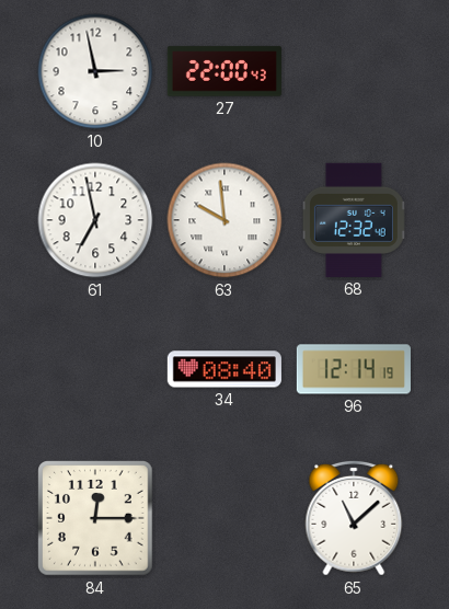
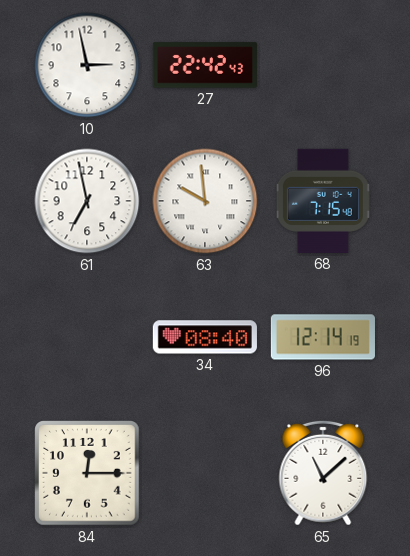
27: 22:00 -> 22:42 (205, 65)
68: 12:32 -> 7:15 (323, 201)
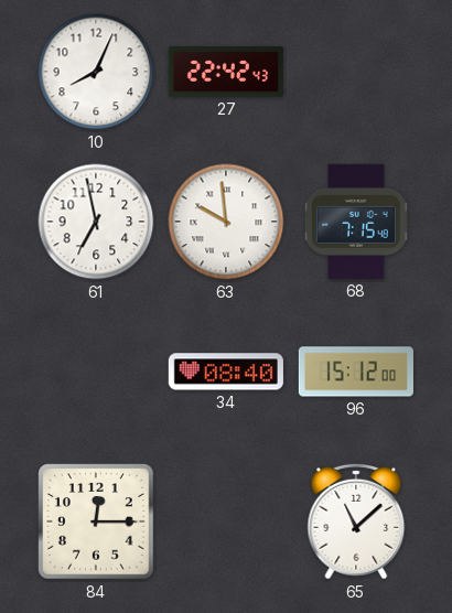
10: 2:58 -> 8:04 (96, 72)
96: 12:14 -> 15:12 (356, 372)
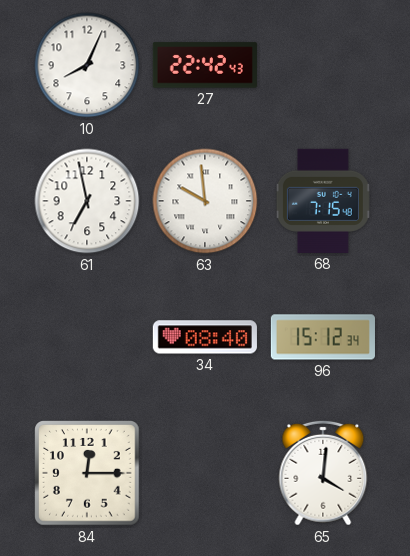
96: 15:12:00 -> 15:12:34 (323, 337)
65: 11:08 -> 4:01 (323, 473)
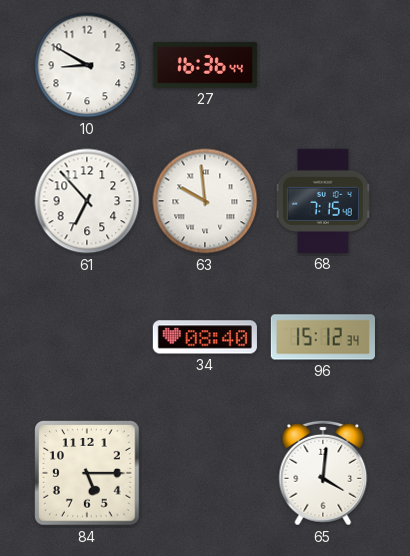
10: 8:04 -> 8:50 (87, 65)
27: 22:42 -> 16:36 (205, 65)
61: 6:58 -> 6:53 (87, 201)
84: 12:15 -> 5:15 (87, 473)
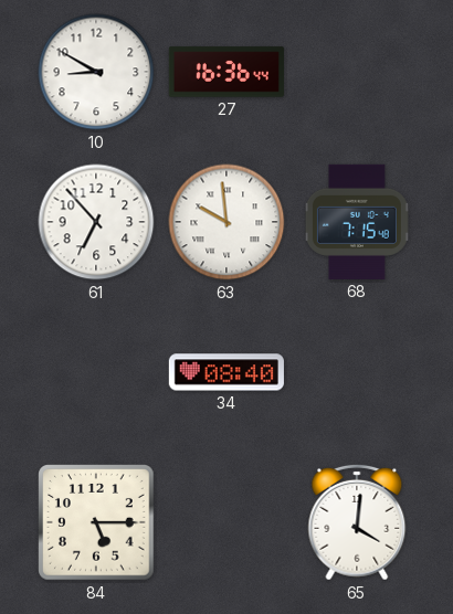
96: 15:12 -> none (323, 337)
